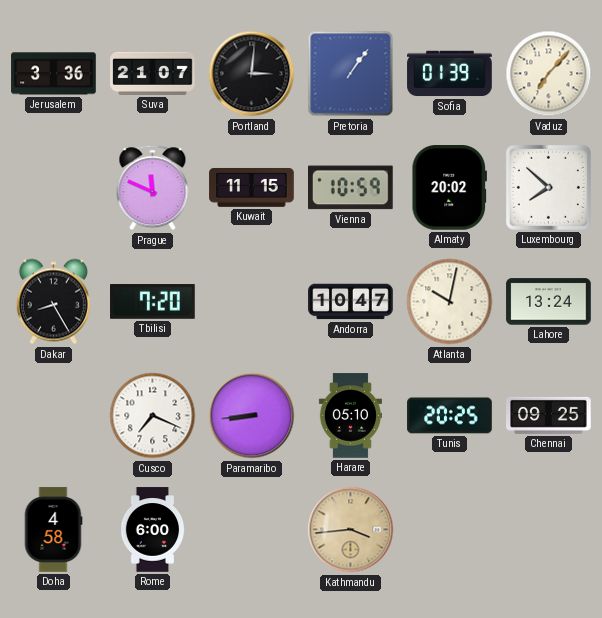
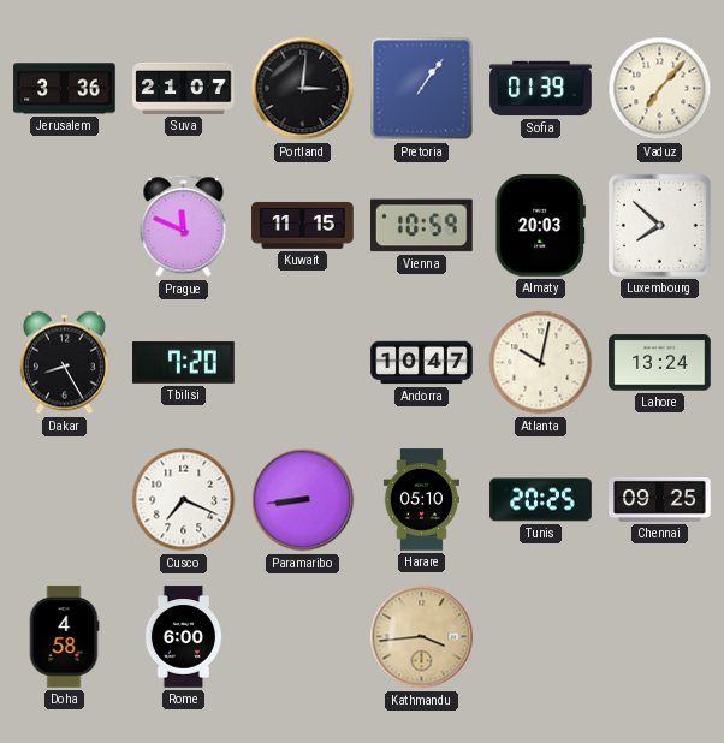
Almaty: 20:02 -> 20:03 (540, 226)
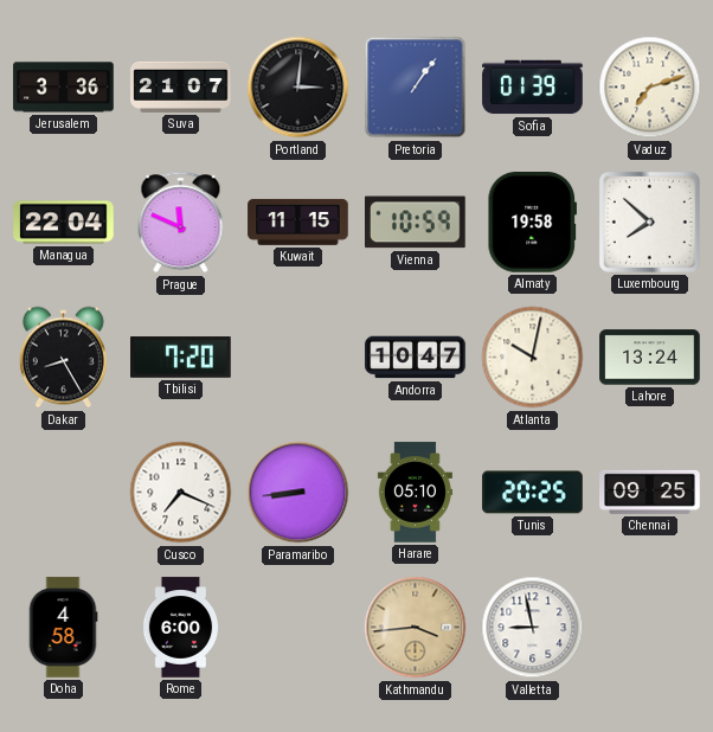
Vaduz: 7:07 -> 7:12 (650, 88)
Managua: none -> 22:04 (64, 223)
Almaty: 20:03 -> 19:58 (532, 223)
Valletta: none -> 8:58 (533, 628)
